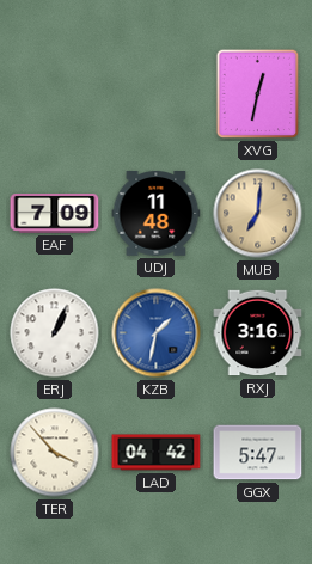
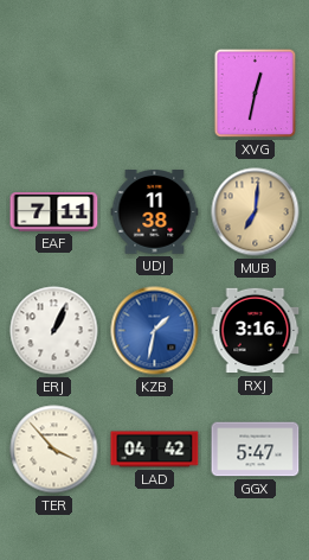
EAF: 7:09 -> 7:11 (54, 212)
UDJ: 11:48 -> 11:38 (155, 212)
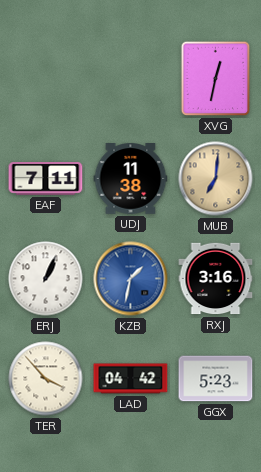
GGX: 5:47 -> 5:23 (216, 379)
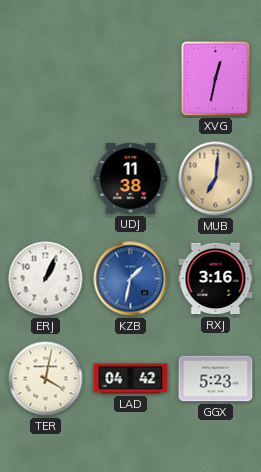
EAF: 7:11 -> none (46, 179)
TER: 3:53 -> 4:02 (46, 379)
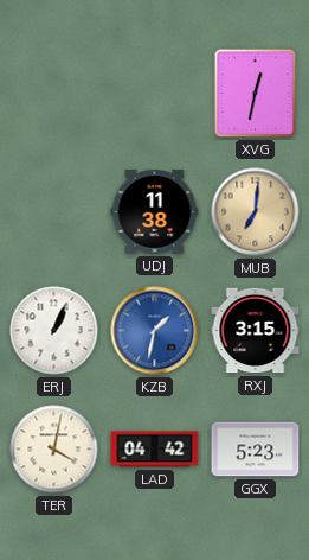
RXJ: 3:16 -> 3:15 (256, 331)
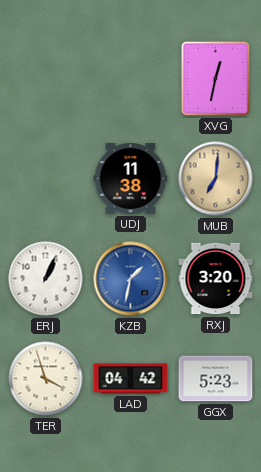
RXJ: 3:15 -> 3:20 (216, 279)
TER: 4:02 -> 3:57 (46, 379)
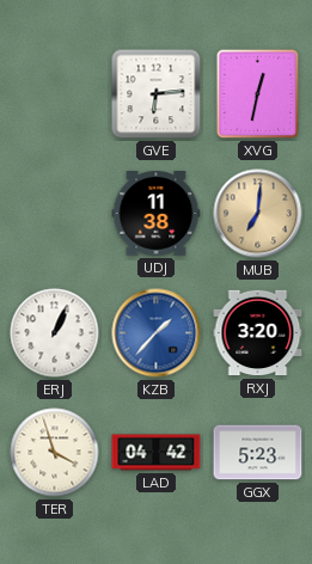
GVE: none -> 6:14 (157, 94)
KZB: 1:32 -> 1:37 (157, 333)
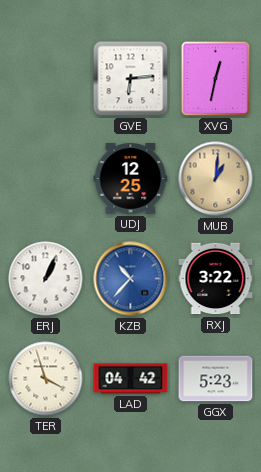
UDJ: 11:38 -> 12:25 (131, 179)
MUB: 7:01 -> 1:01 (216, 179)
KZB: 1:37 -> 10:37 (131, 279)
RXJ: 3:20 -> 3:22 (216, 279)
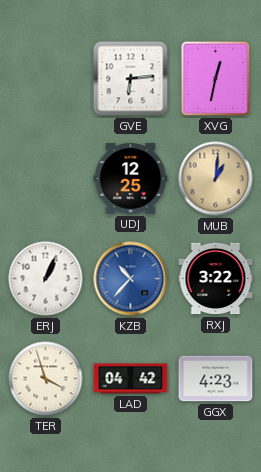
GGX: 5:23 -> 4:23 (216, 379)
